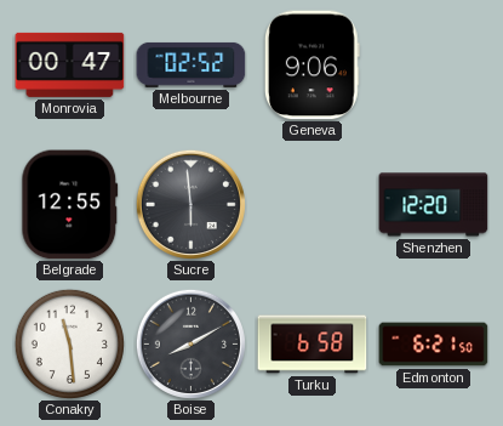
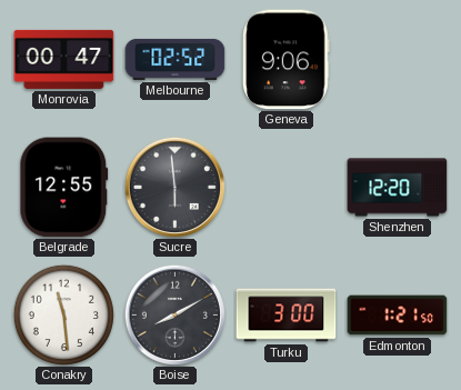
Turku: 6:58 -> 3:00 (287, 316)
Edmonton: 6:21 -> 1:21 (398, 316)
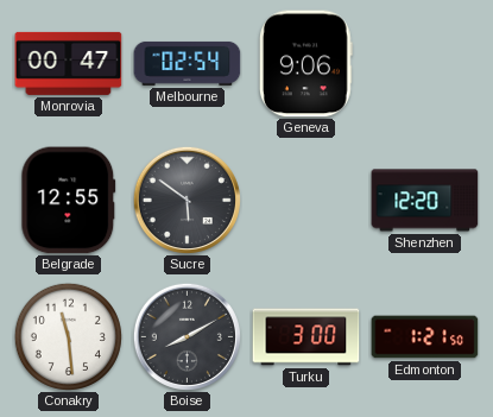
Melbourne: 02:52 -> 02:54 (188, 63)
Sucre: 5:59 -> 5:51 (187, 200)
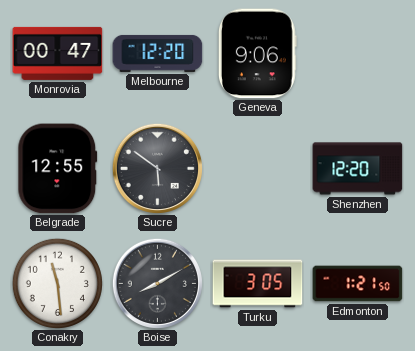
Melbourne: 02:54 -> 12:20 (158, 53)
Turku: 3:00 -> 3:05 (258, 284)
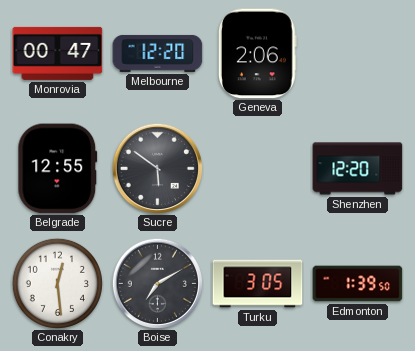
Geneva: 9:06 -> 2:06 (257, 54)
Conakry: 11:29 -> 12:29 (57, 283)
Boise: 8:10 -> 7:10 (157, 283)
Edmonton: 1:21 -> 1:39 (358, 284)
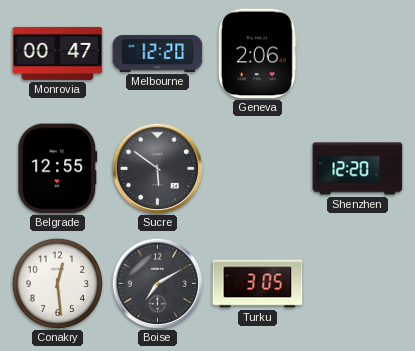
Edmonton: 1:39 -> none (358, 284)
